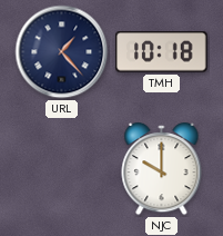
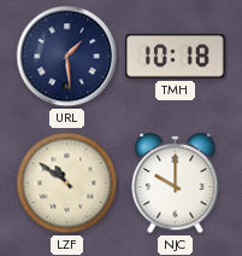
URL: 1:23 -> 1:29 (67, 57)
LZF: none -> 10:51 (67, 184)
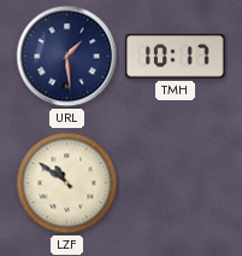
TMH: 10:18 -> 10:17 (176, 57)
NJC: 10:00 -> none (176, 185)
